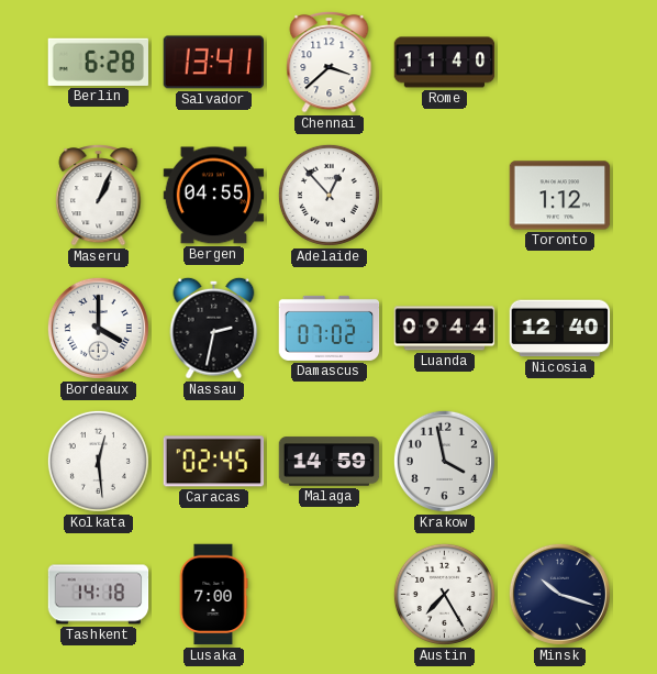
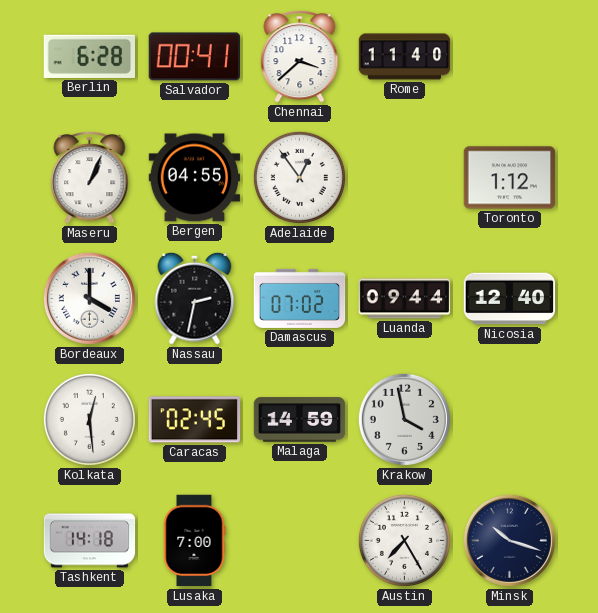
Salvador: 13:41 -> 00:41 (195, 57)
Adelaide: 12:53 -> 12:54 (299, 177)
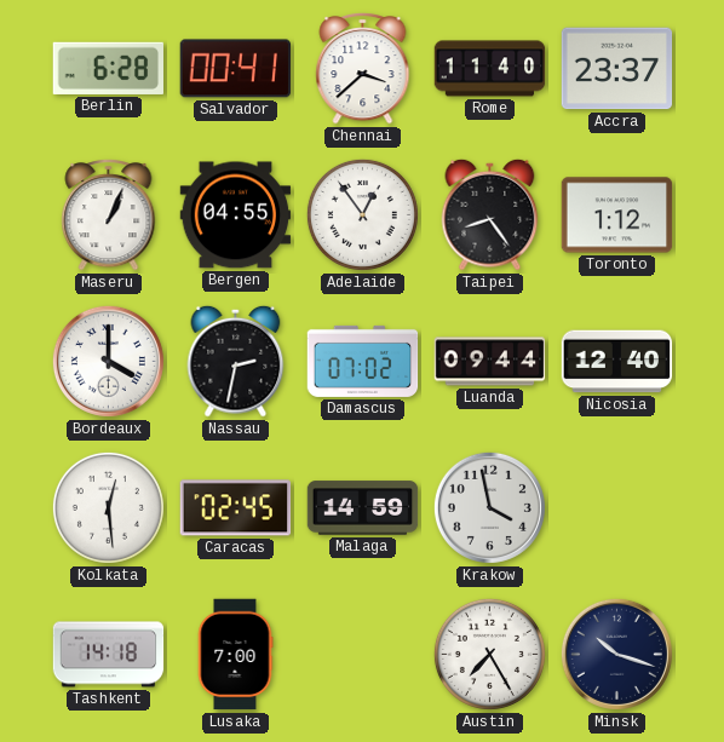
Accra: none -> 23:37 (617, 69)
Taipei: none -> 8:24 (490, 214)
